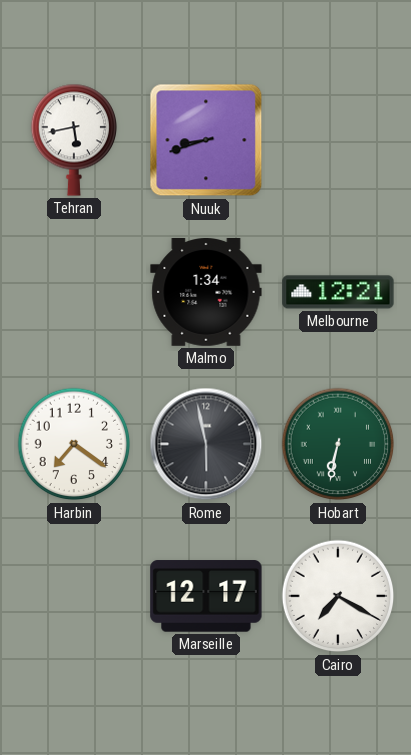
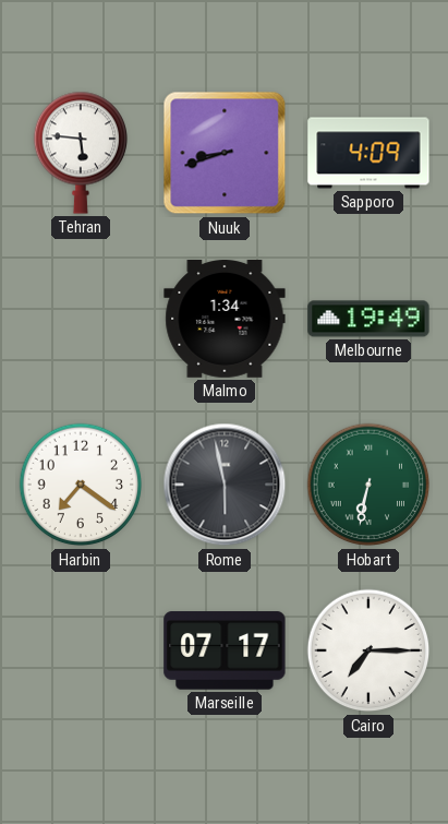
Tehran: 5:43 -> 5:46 (80, 153)
Sapporo: none -> 4:09 (368, 153)
Melbourne: 12:21 -> 19:49 (368, 319)
Marseille: 12:17 -> 07:17 (225, 650)
Cairo: 7:20 -> 7:15 (368, 650)
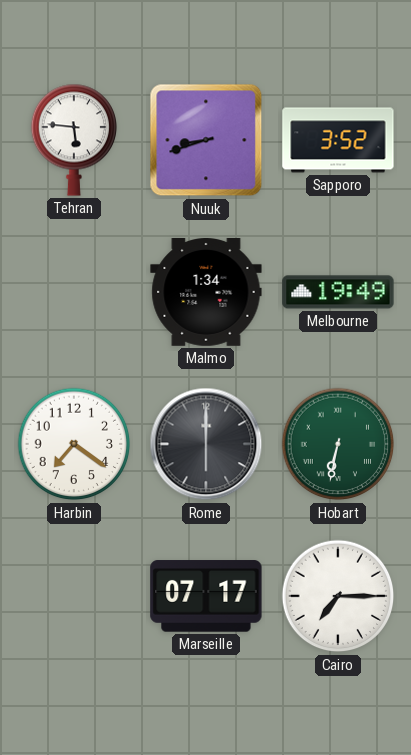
Sapporo: 4:09 -> 3:52 (338, 140)
Rome: 5:58 -> 6:00 (206, 444)
